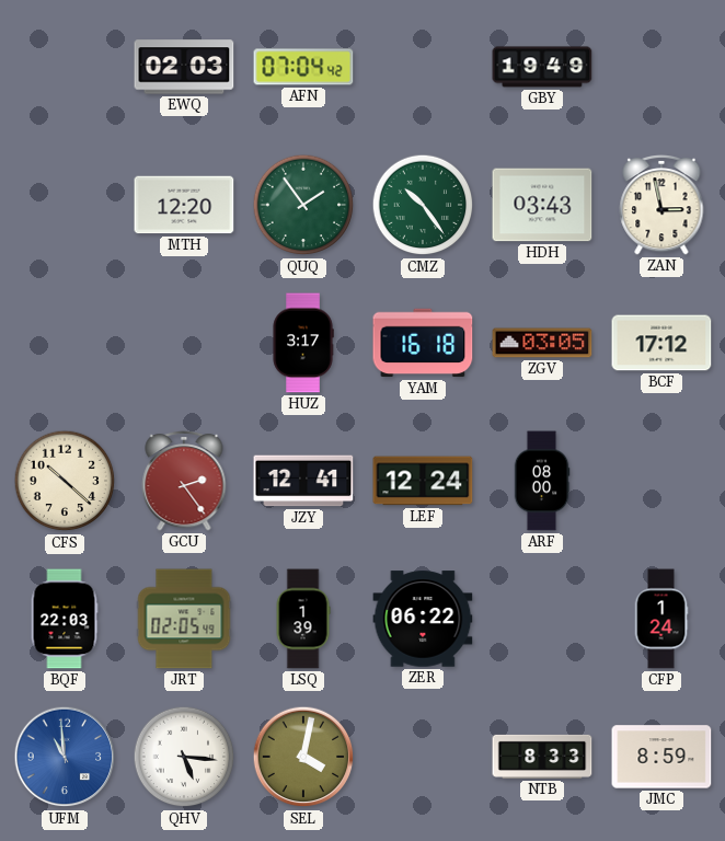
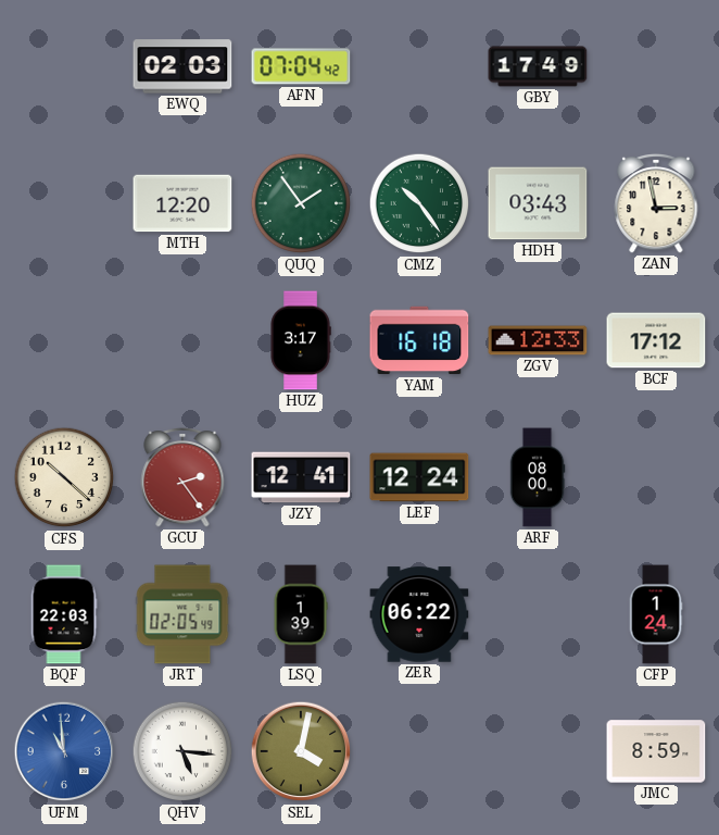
GBY: 19:49 -> 17:49 (538, 66)
ZGV: 03:05 -> 12:33 (538, 340)
NTB: 8:33 -> none (542, 757)
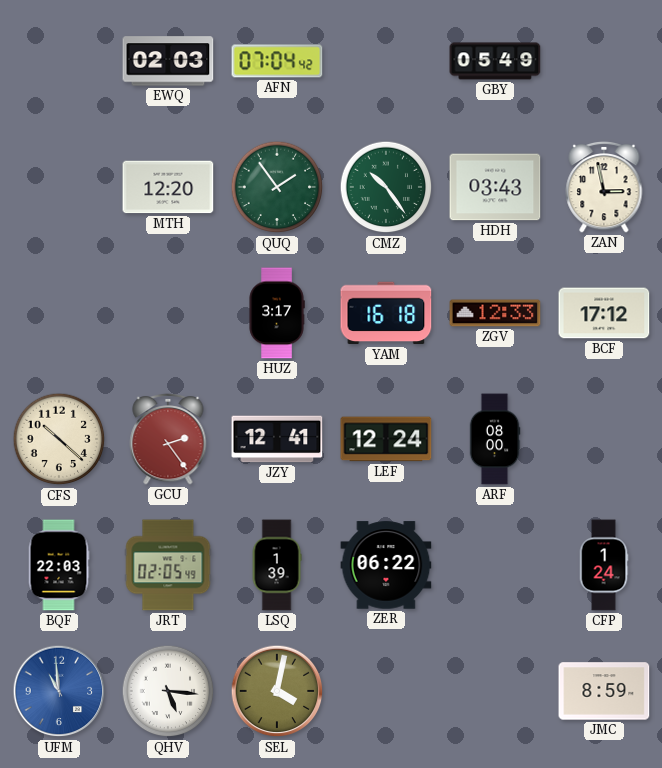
GBY: 17:49 -> 05:49 (495, 61)
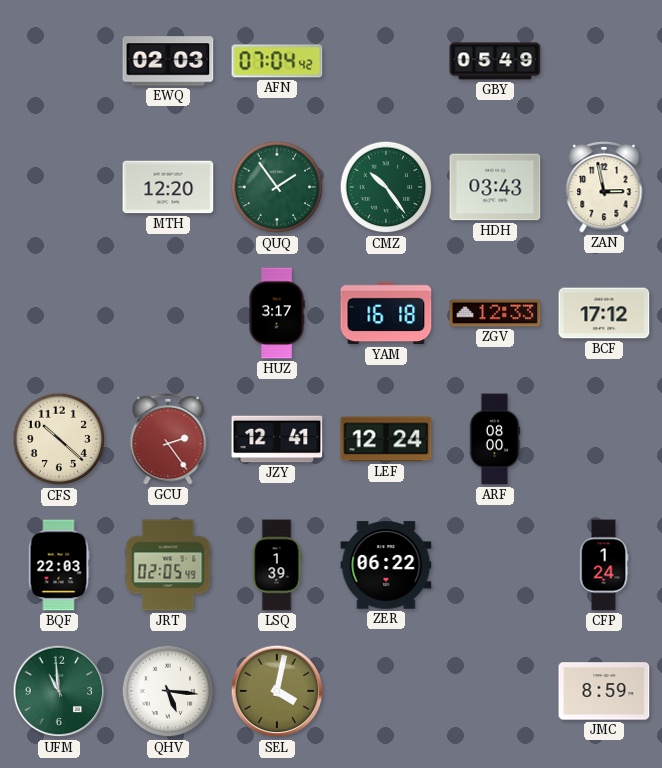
UFM dial: blue -> green (59, 691)
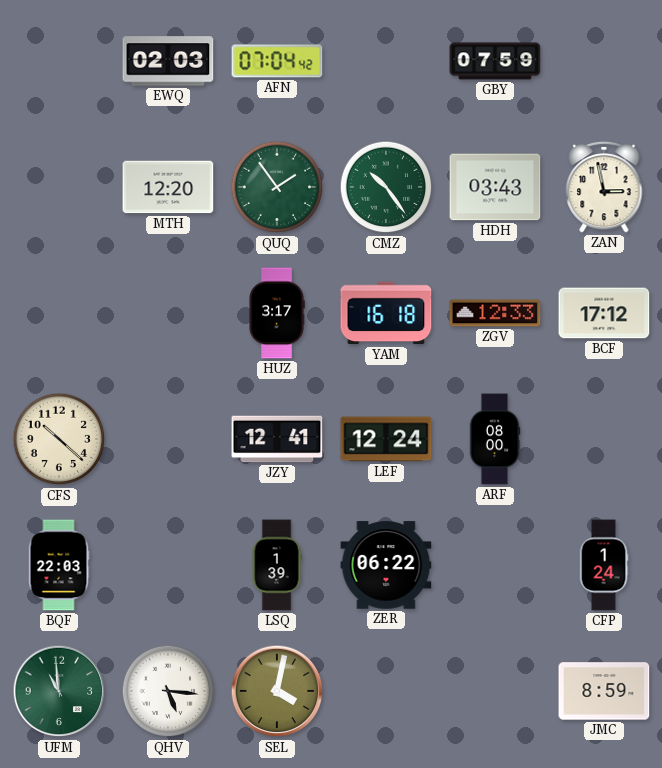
GBY: 05:49 -> 07:59 (495, 61)
GCU: 2:24 -> none (168, 439)
JRT: 02:05 -> none (168, 565)
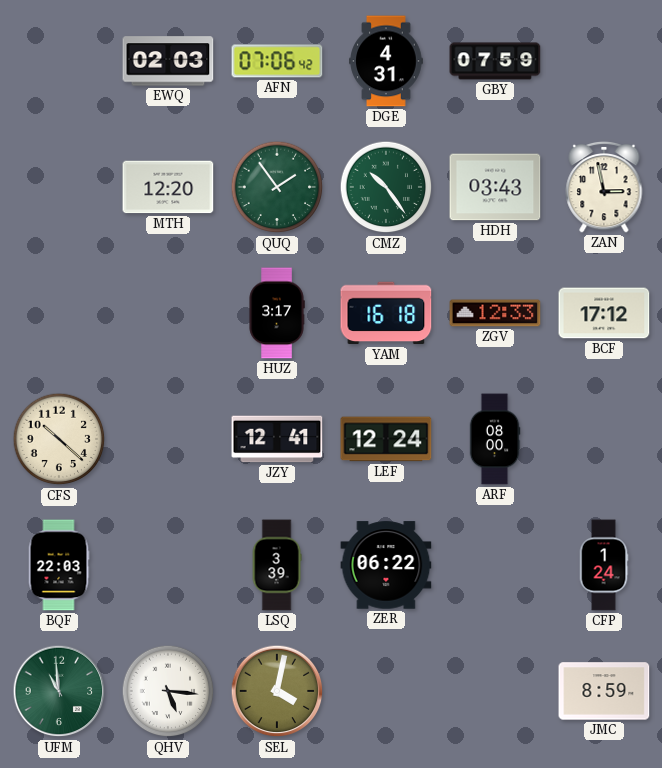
AFN: 07:04 -> 07:06 (277, 61)
DGE: none -> 4:31 (386, 61)
LSQ: 1:39 -> 3:39 (277, 565)
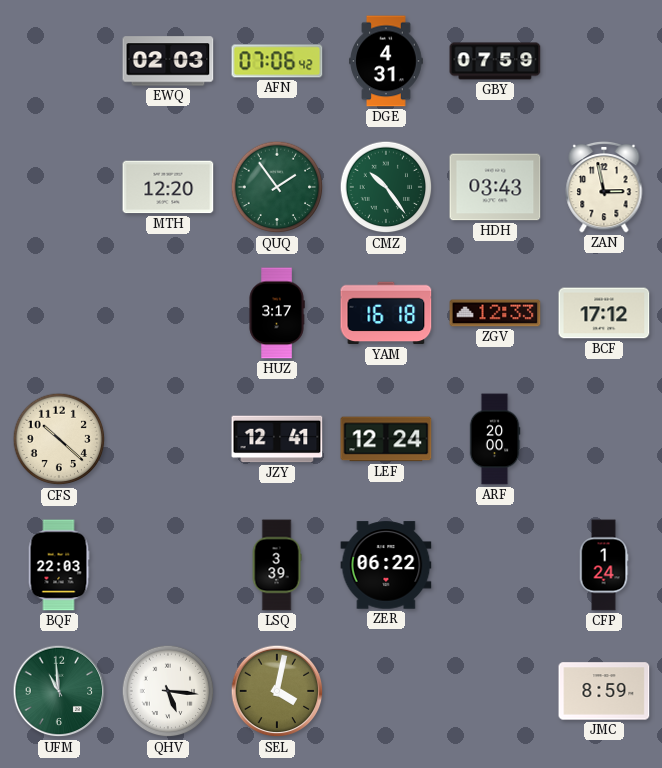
ARF: 08:00 -> 20:00 (495, 439)
